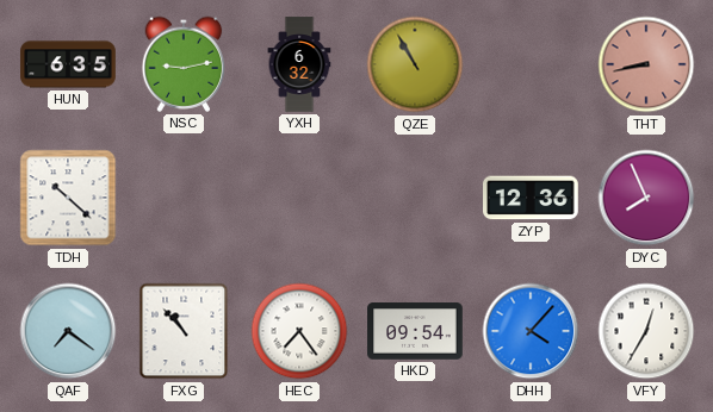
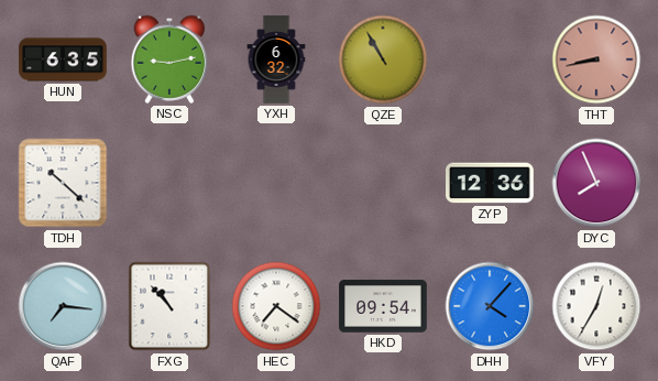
QAF: 7:21 -> 7:16 (63, 306)
HEC: 7:24 -> 7:21 (276, 306)
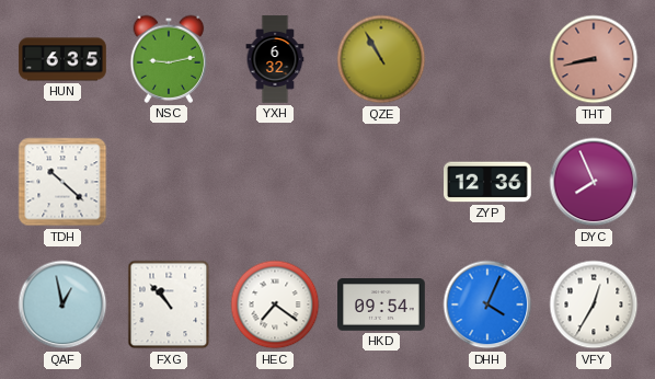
QAF: 7:16 -> 12:58 (62, 305)
DHH: 4:07 -> 4:04 (487, 305)
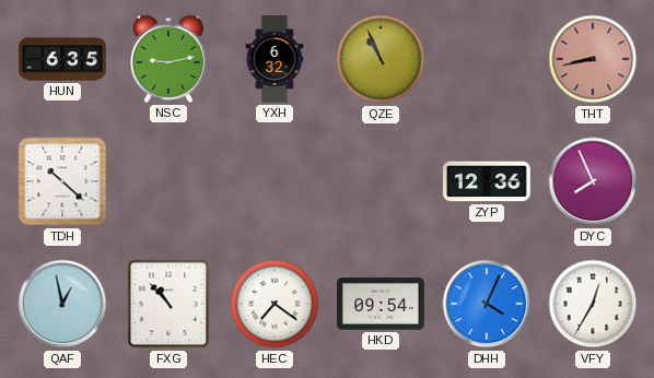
QZE: 10:55 -> 10:56 (381, 59)
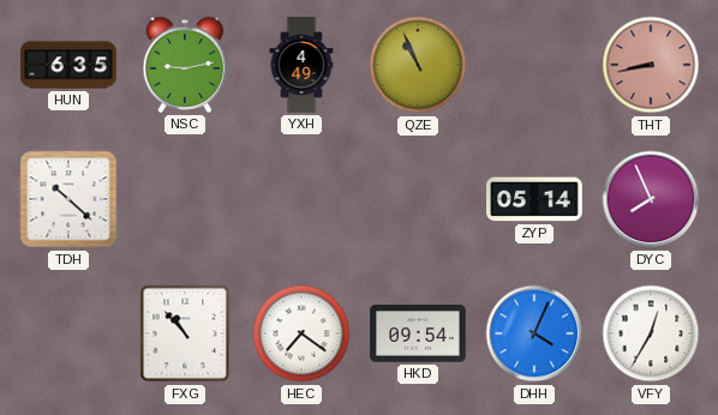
YXH: 6:32 -> 4:49 (301, 65)
ZYP: 12:36 -> 05:14 (534, 199)
QAF: 12:58 -> none (62, 304)
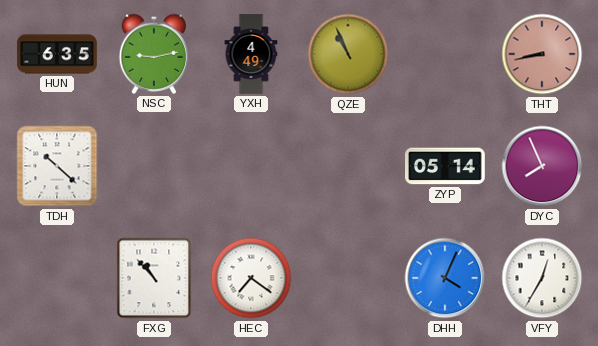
HKD: 09:54 -> none (418, 333)
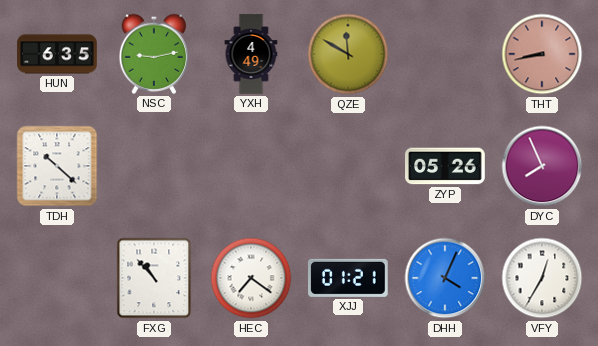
QZE: 10:56 -> 11:50 (348, 54)
ZYP: 05:14 -> 05:26 (445, 166)
XJJ: none -> 01:21 (349, 278)
